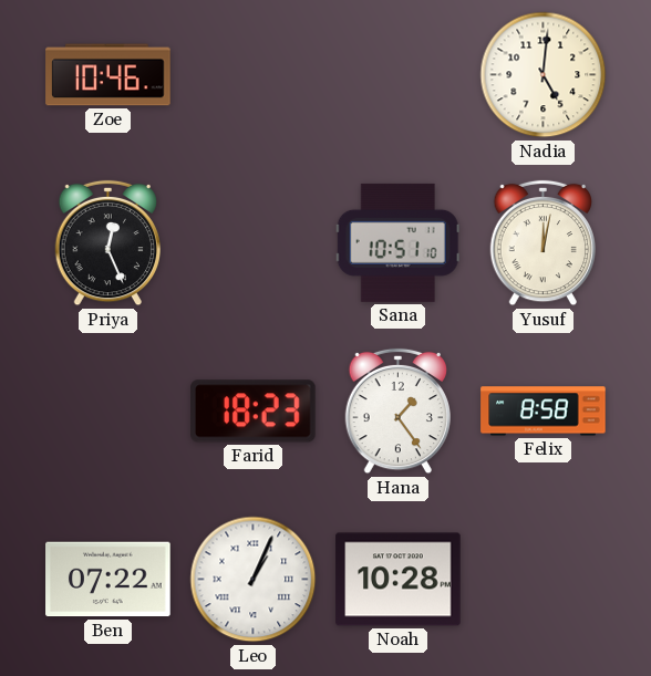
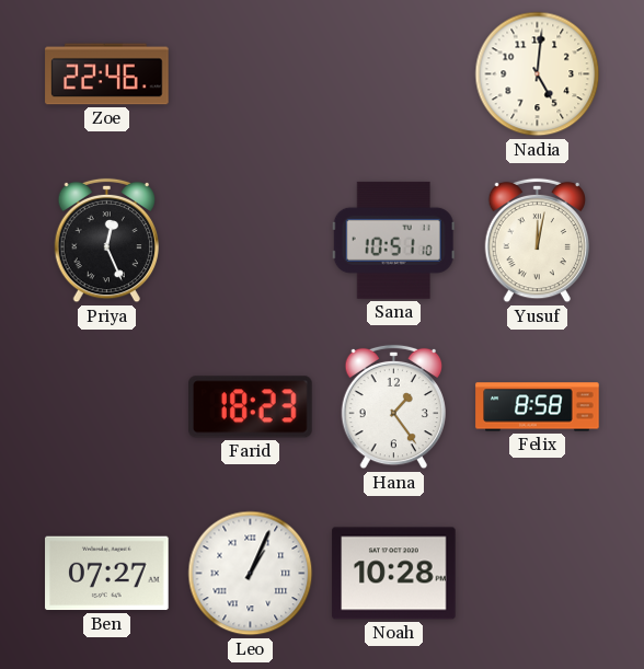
Zoe: 10:46 -> 22:46 (107, 74)
Ben: 07:22 -> 07:27 (107, 574)
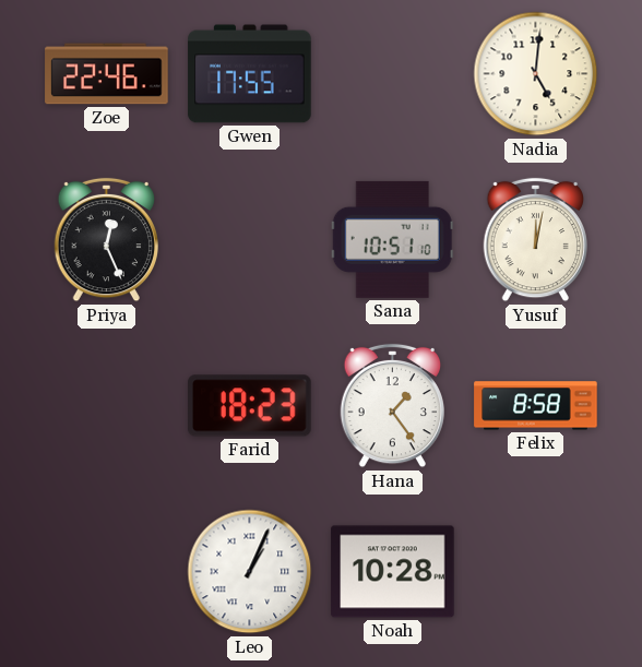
Gwen: none -> 17:55 (250, 74)
Ben: 07:27 -> none (107, 574)
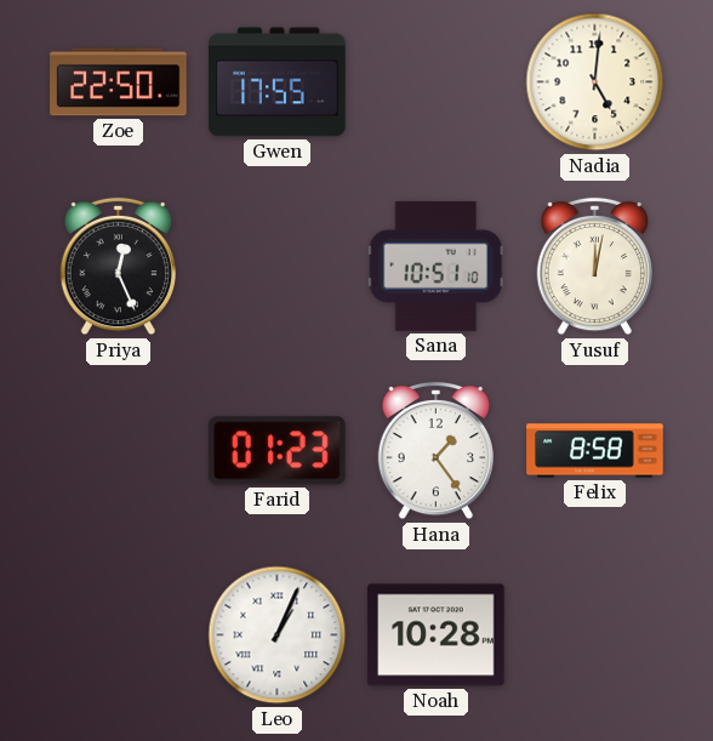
Zoe: 22:46 -> 22:50 (119, 82)
Farid: 18:23 -> 01:23 (278, 451)
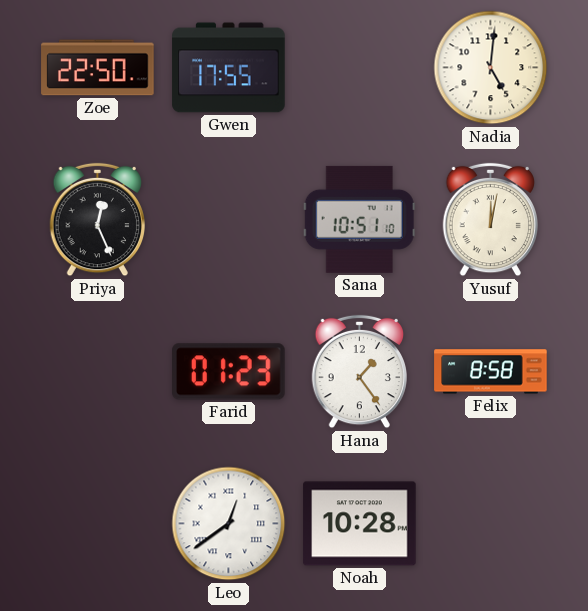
Leo: 1:04 -> 12:39 (229, 524)
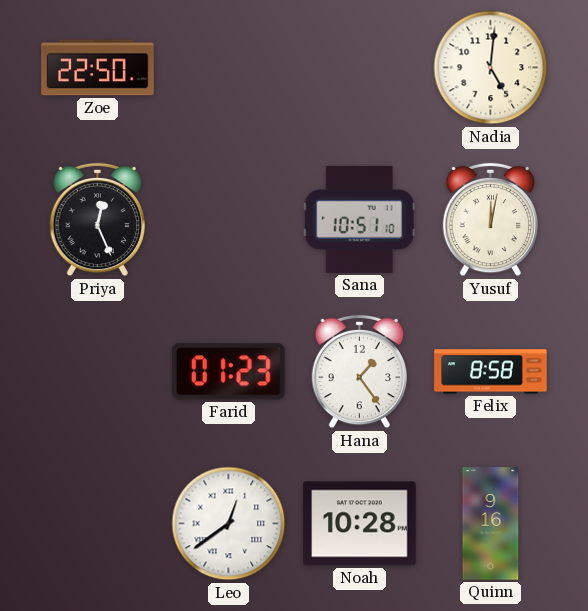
Gwen: 17:55 -> none (229, 68)
Quinn: none -> 9:16 (491, 524)
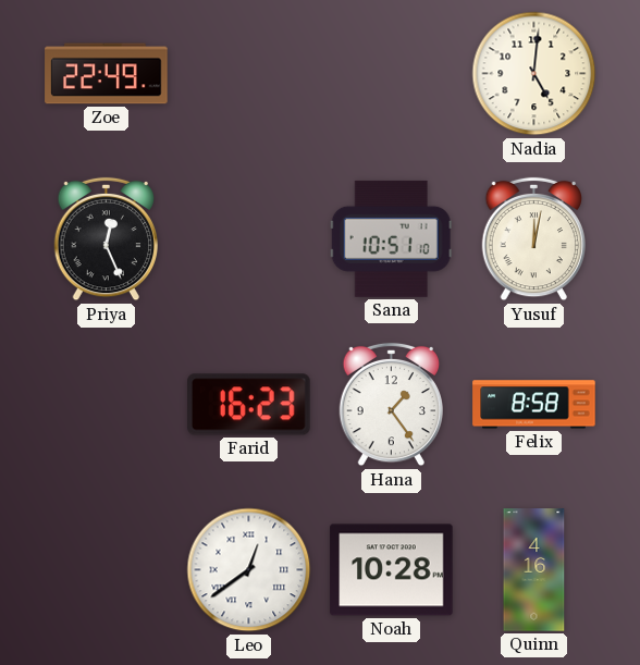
Zoe: 22:50 -> 22:49 (107, 74)
Farid: 01:23 -> 16:23 (249, 405)
Quinn: 9:16 -> 4:16 (534, 570)
